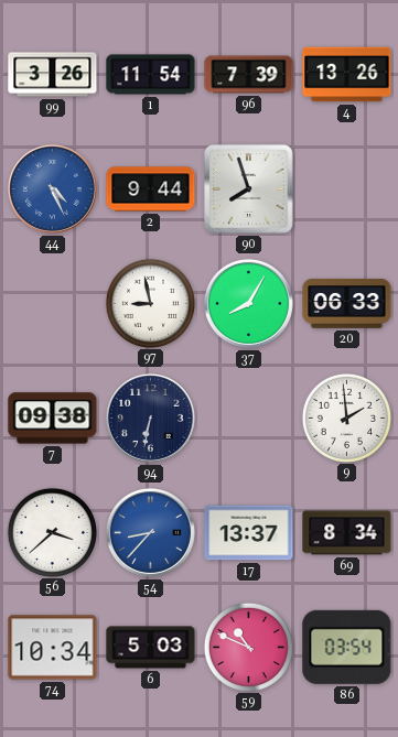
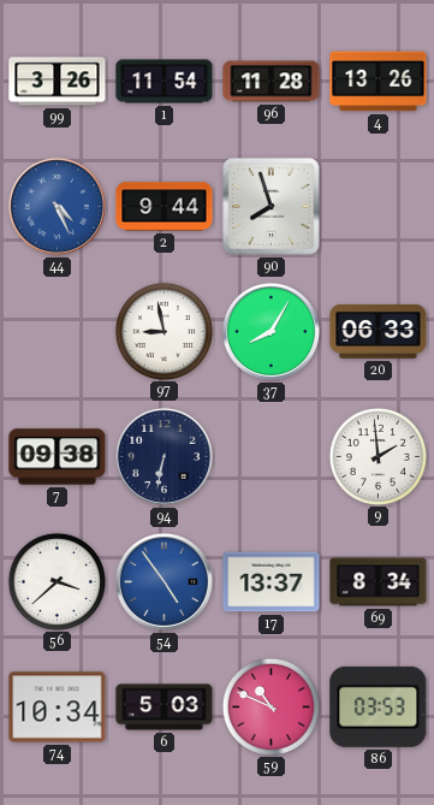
96: 7:39 -> 11:28 (272, 82)
54: 8:37 -> 4:54 (164, 581)
86: 03:54 -> 03:53 (379, 706)
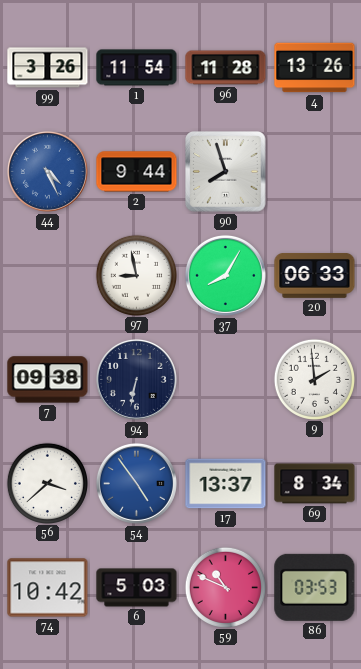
74: 10:34 -> 10:42 (48, 588)
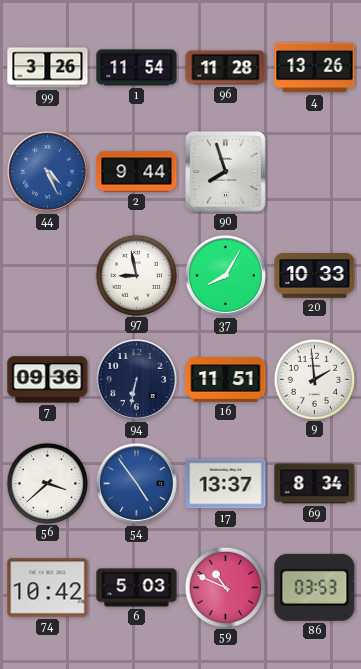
20: 06:33 -> 10:33 (315, 276)
7: 09:38 -> 09:36 (48, 380)
16: none -> 11:51 (226, 380)
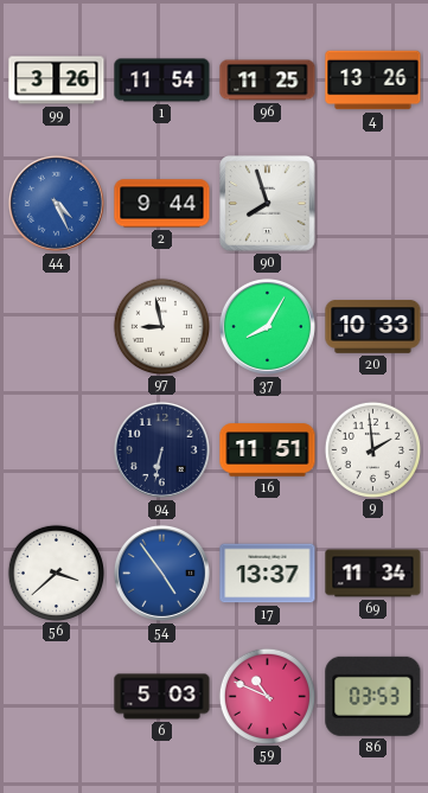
96: 11:28 -> 11:25 (268, 81)
7: 09:36 -> none (48, 380)
69: 8:34 -> 11:34 (373, 574)
74: 10:42 -> none (48, 588)
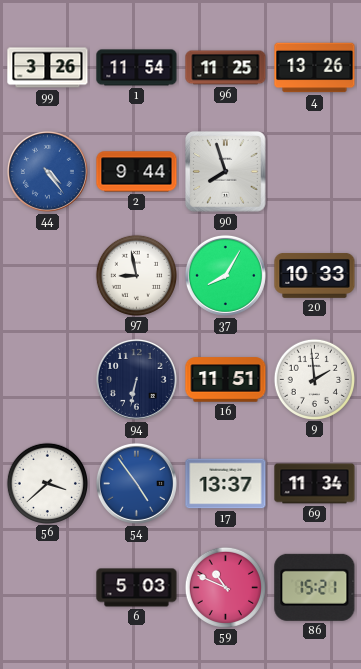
44: 4:26 -> 4:24 (47, 171)
86: 03:53 -> 15:21 (315, 587)
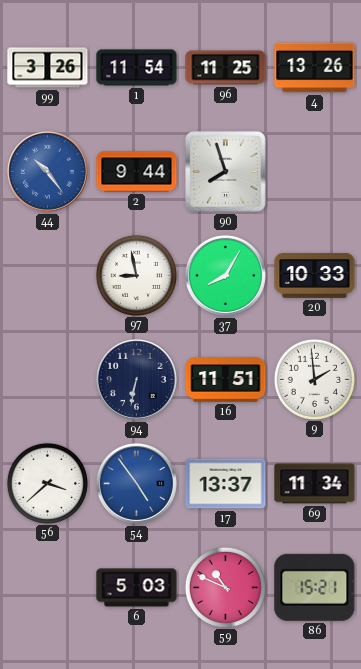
44: 4:24 -> 10:24 (47, 171)
